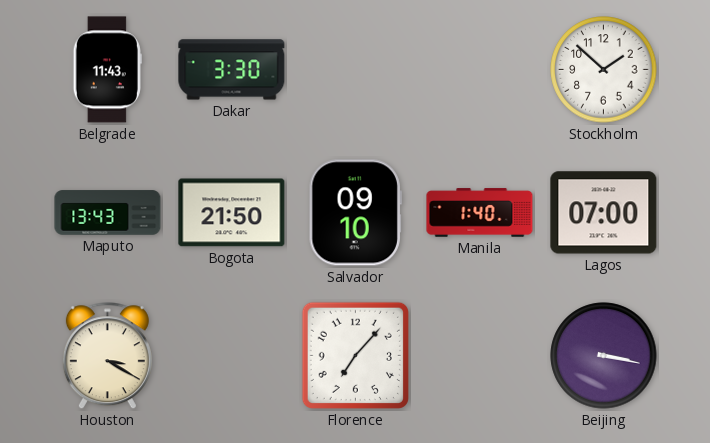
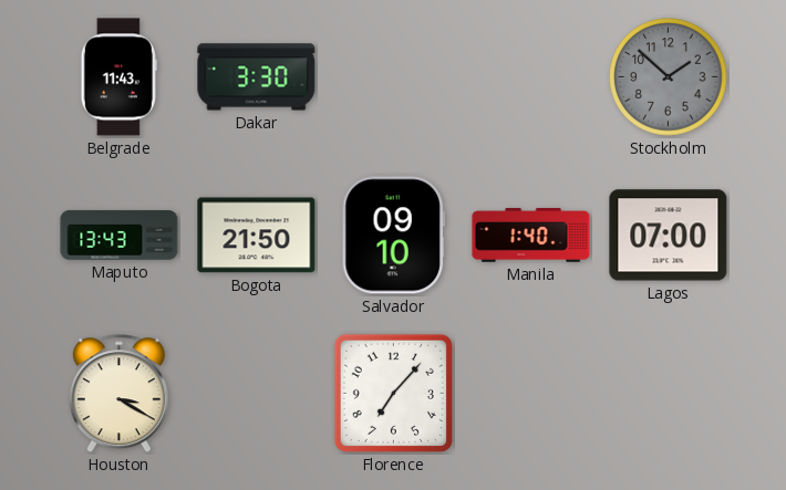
Stockholm dial: white -> grey (669, 77)
Beijing: 3:17 -> none (604, 356)
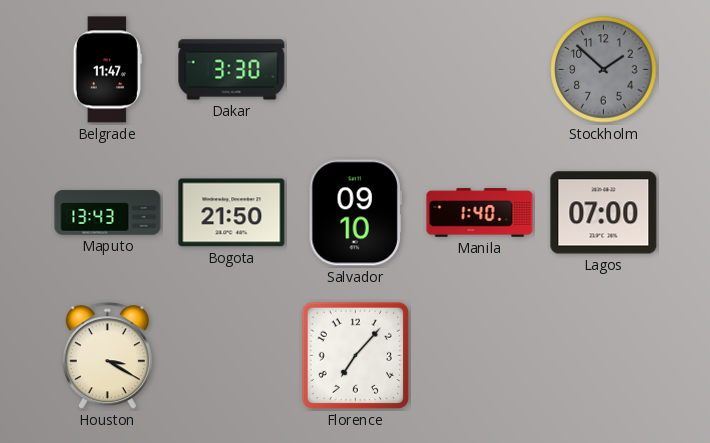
Belgrade: 11:43 -> 11:47 (107, 70)
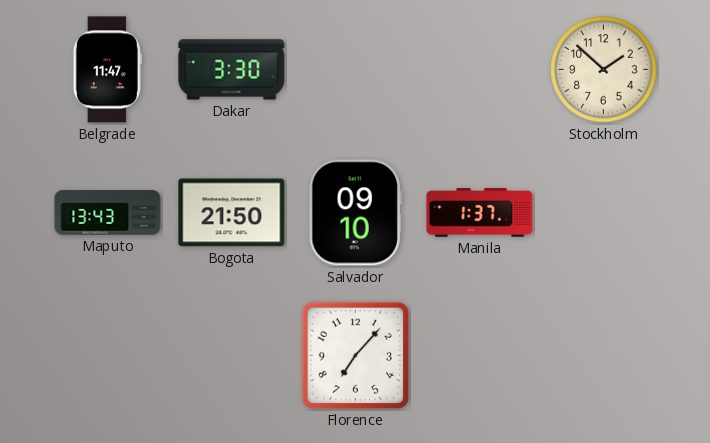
Stockholm dial: grey -> cream (604, 70)
Manila: 1:40 -> 1:37 (480, 213)
Lagos: 07:00 -> none (604, 213)
Houston: 3:20 -> none (107, 356)
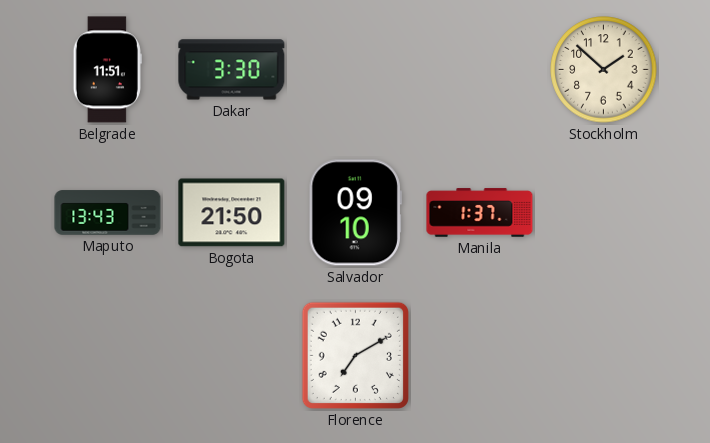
Belgrade: 11:47 -> 11:51 (107, 70)
Florence: 7:07 -> 7:10 (355, 355)
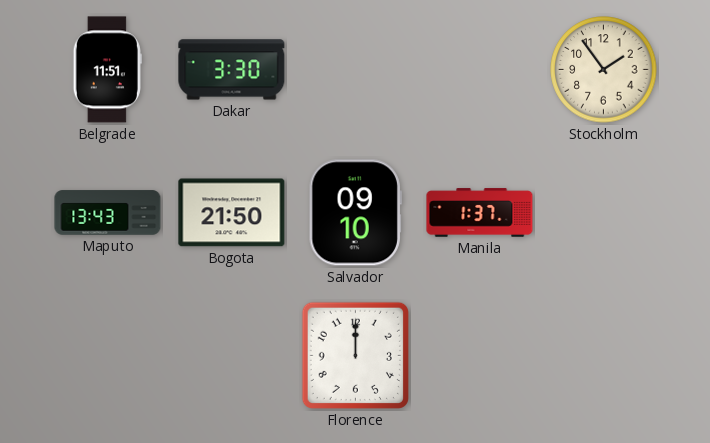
Stockholm: 1:52 -> 1:54 (604, 70)
Florence: 7:10 -> 12:00 (355, 355)
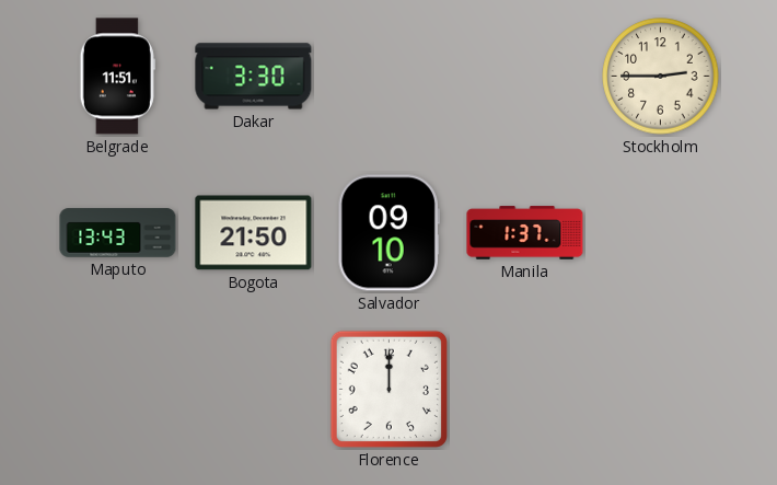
Stockholm: 1:54 -> 2:45 (661, 77)
